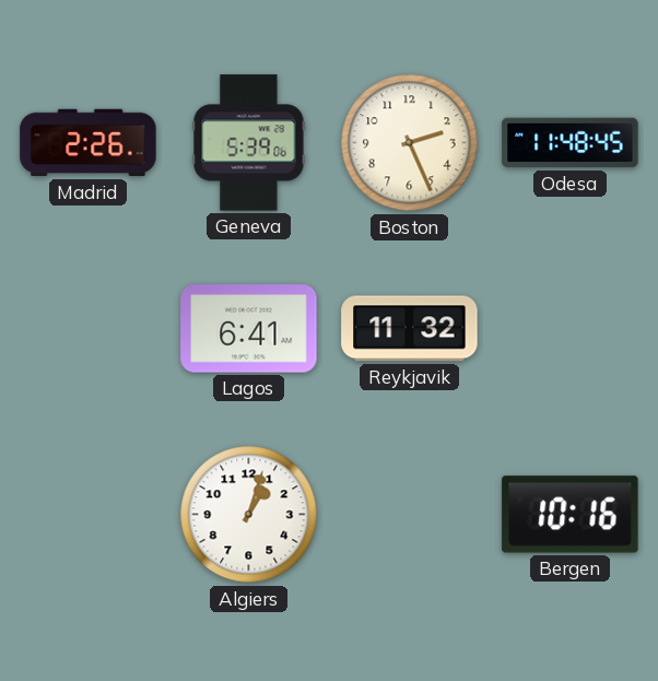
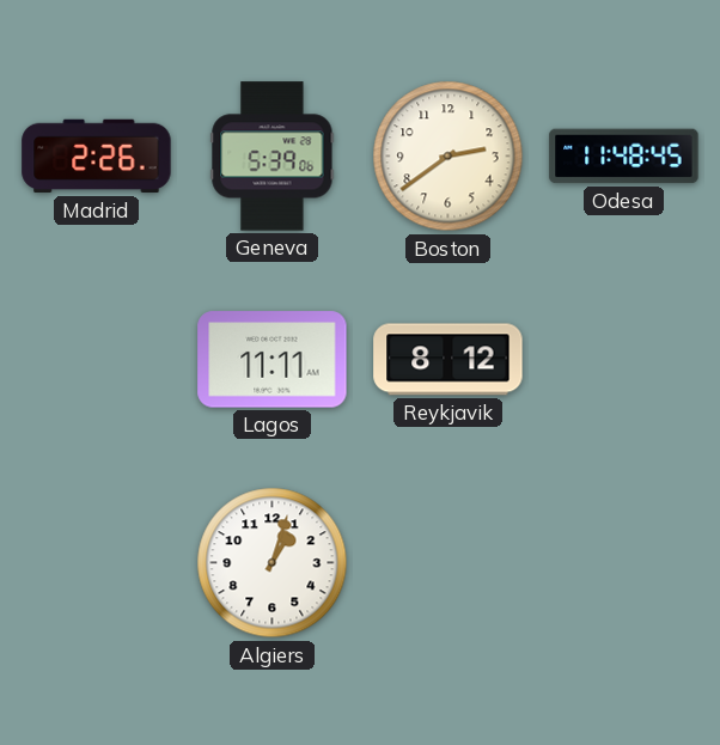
Boston: 2:26 -> 2:39 (449, 157)
Lagos: 6:41 -> 11:11 (273, 360)
Reykjavik: 11:32 -> 8:12 (449, 360)
Bergen: 10:16 -> none (571, 515)
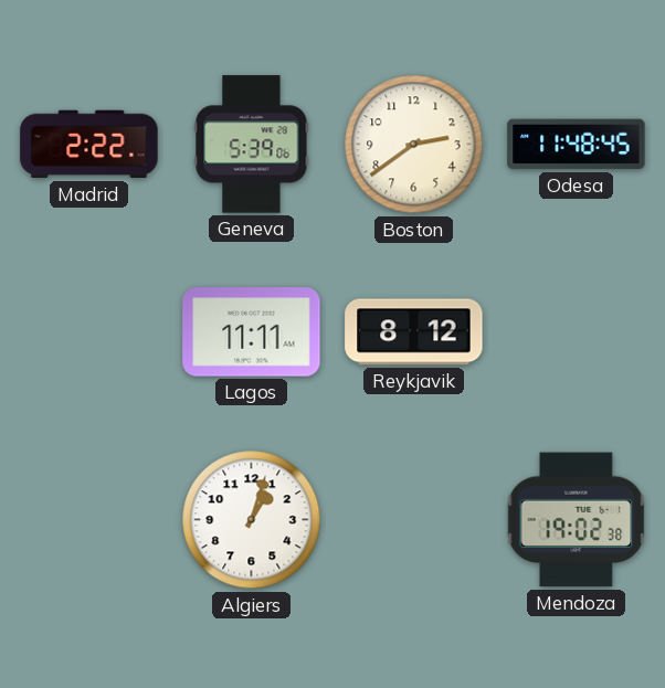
Madrid: 2:26 -> 2:22 (89, 145)
Mendoza: none -> 19:02 (577, 520)
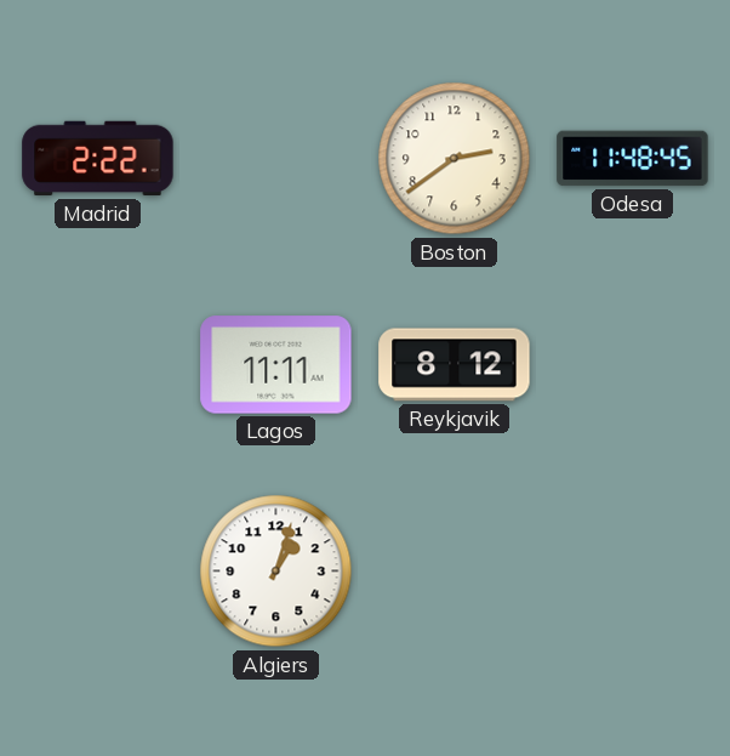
Geneva: 5:39 -> none (252, 145)
Mendoza: 19:02 -> none (577, 520)
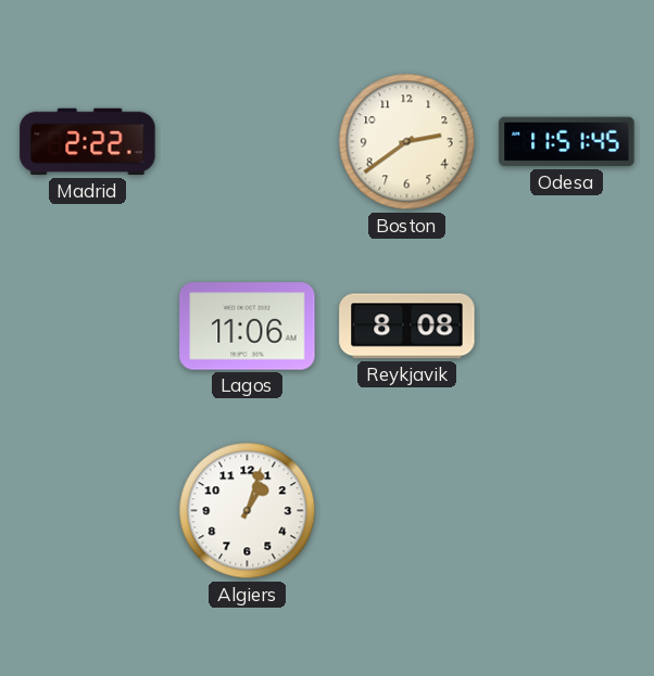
Odesa: 11:48 -> 11:51 (567, 142)
Lagos: 11:11 -> 11:06 (248, 327)
Reykjavik: 8:12 -> 8:08 (407, 327)
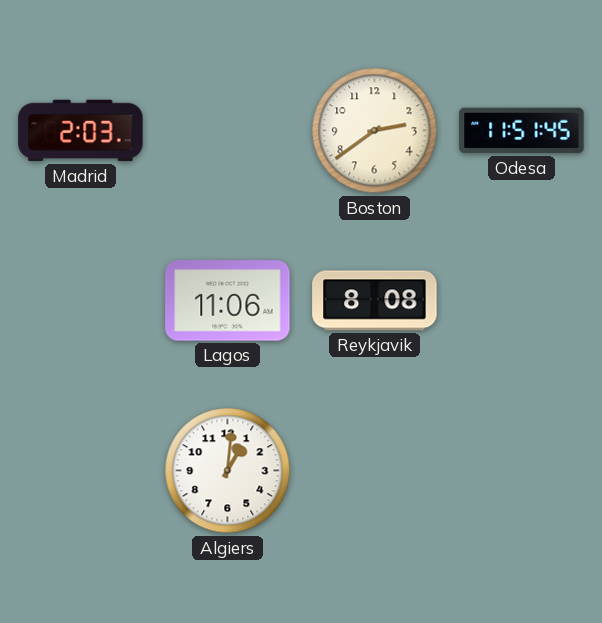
Madrid: 2:22 -> 2:03 (81, 131)
Algiers: 1:03 -> 1:01 (228, 471)
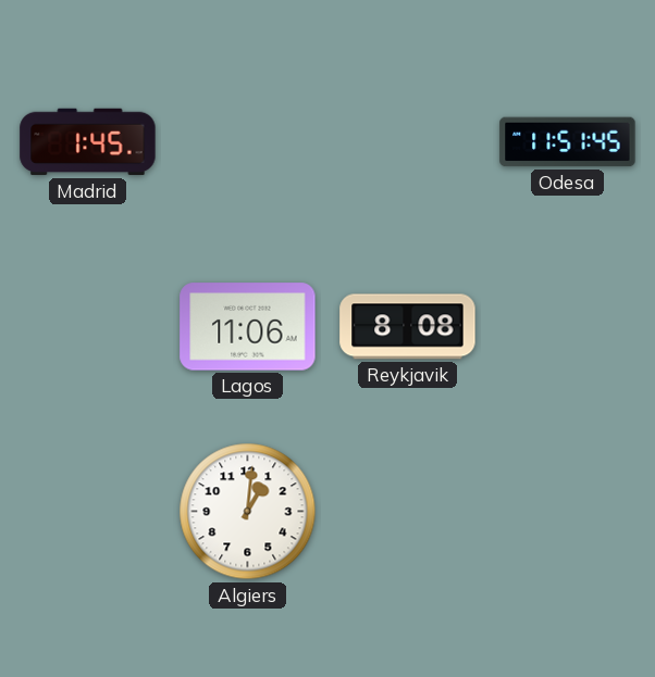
Madrid: 2:03 -> 1:45 (88, 142)
Boston: 2:39 -> none (375, 131)
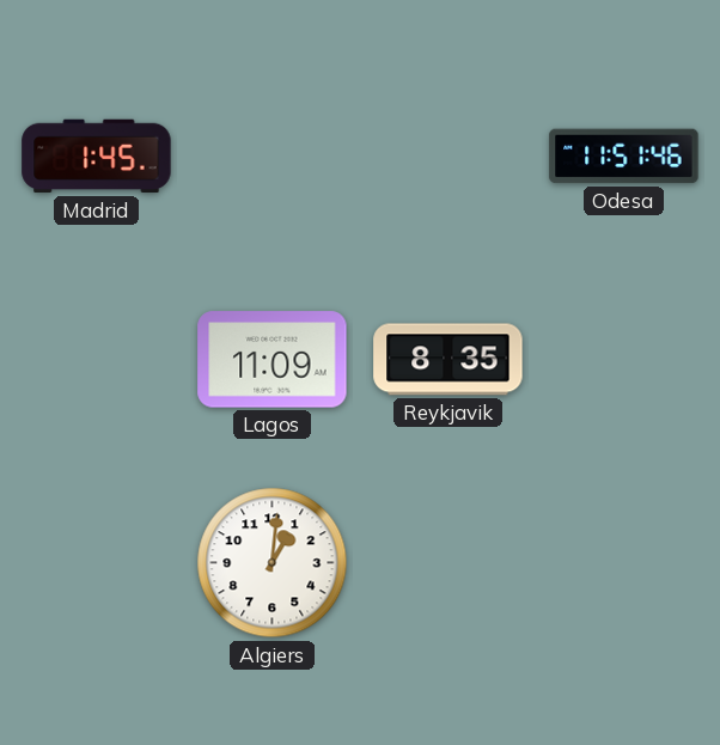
Odesa: 11:51:45 -> 11:51:46 (624, 157)
Lagos: 11:06 -> 11:09 (273, 360)
Reykjavik: 8:08 -> 8:35 (449, 360)
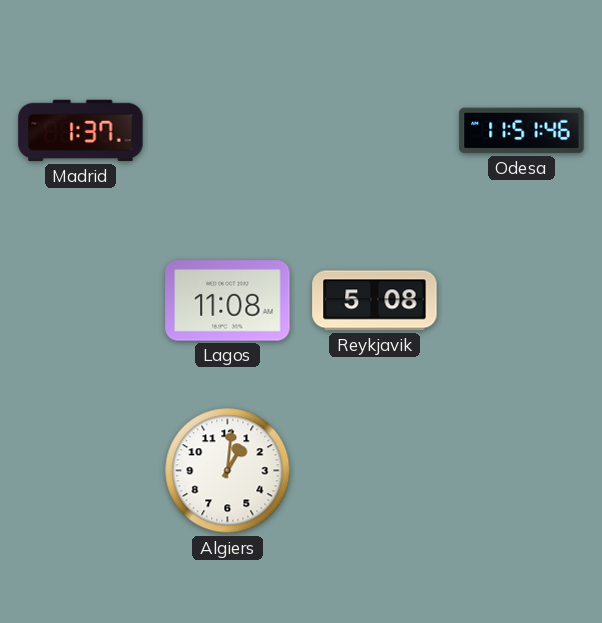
Madrid: 1:45 -> 1:37 (81, 131)
Lagos: 11:09 -> 11:08 (228, 301)
Reykjavik: 8:35 -> 5:08 (375, 301)
